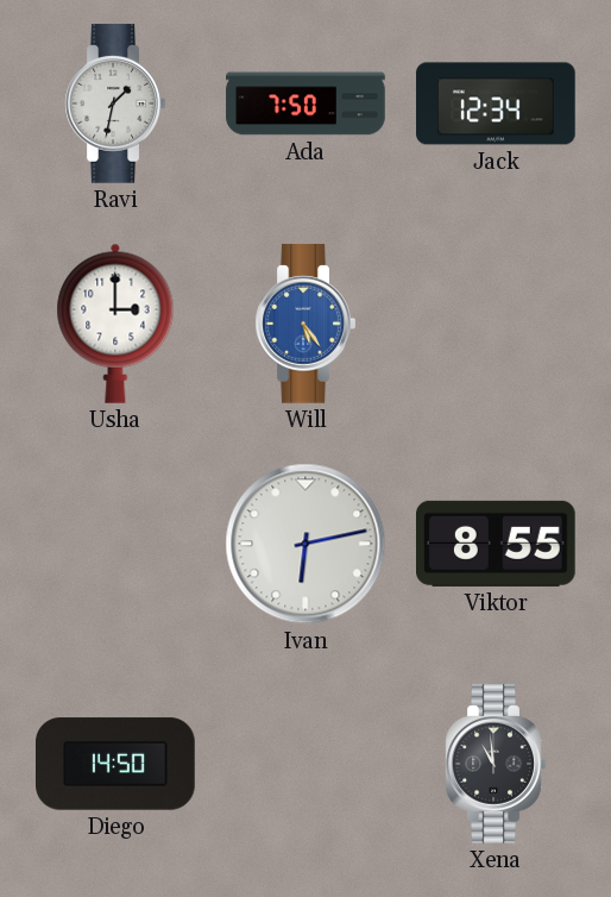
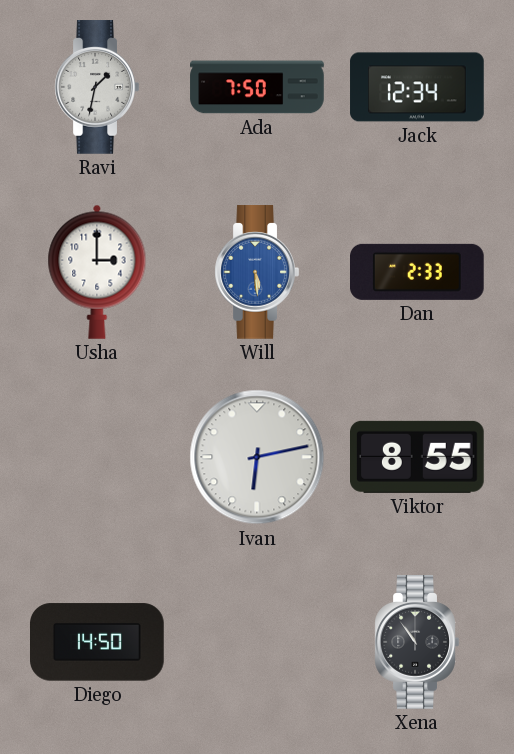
Will: 5:24 -> 5:29 (257, 272)
Dan: none -> 2:33 (418, 272)
Xena: 10:59 -> 10:54 (417, 642)
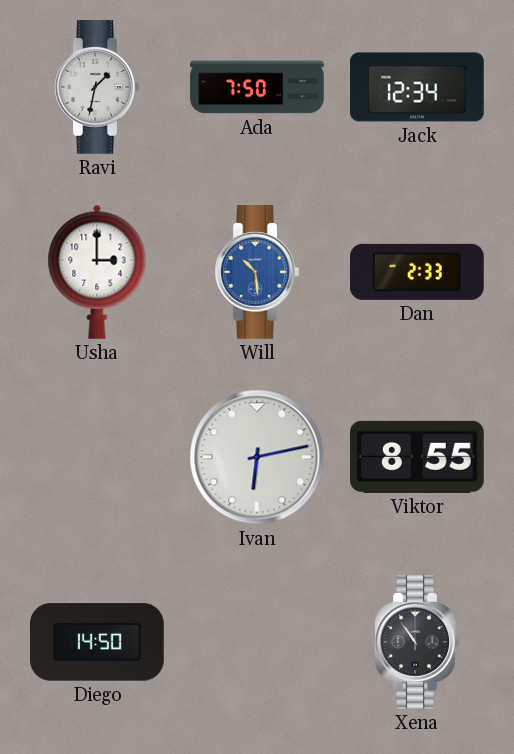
Will: 5:29 -> 10:29 (257, 272)
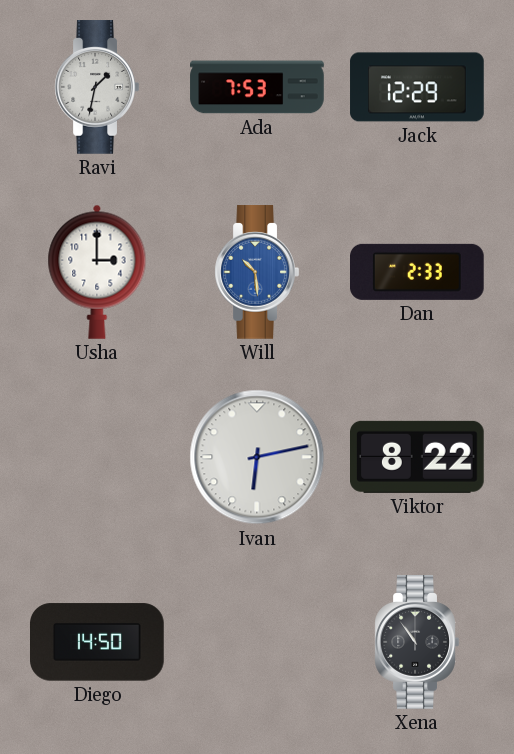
Ada: 7:50 -> 7:53 (257, 87)
Jack: 12:34 -> 12:29 (417, 87)
Viktor: 8:55 -> 8:22 (418, 457)
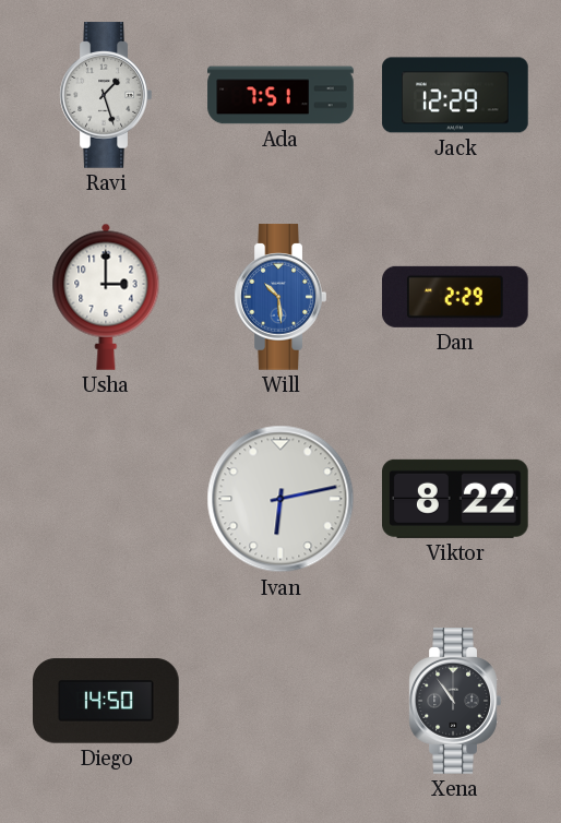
Ravi: 1:32 -> 1:27 (106, 95)
Ada: 7:53 -> 7:51 (280, 95)
Dan: 2:33 -> 2:29 (456, 297)
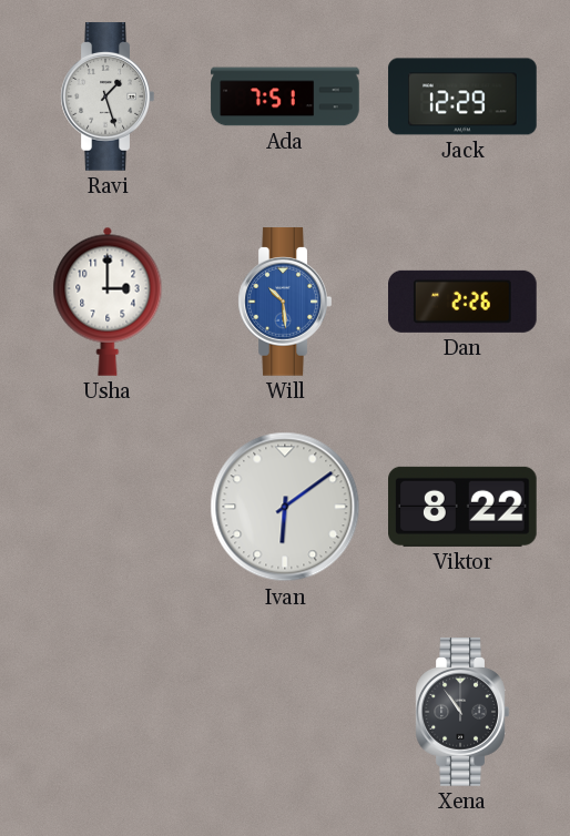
Dan: 2:29 -> 2:26 (464, 302)
Ivan: 6:13 -> 6:09 (285, 507)
Diego: 14:50 -> none (106, 701)
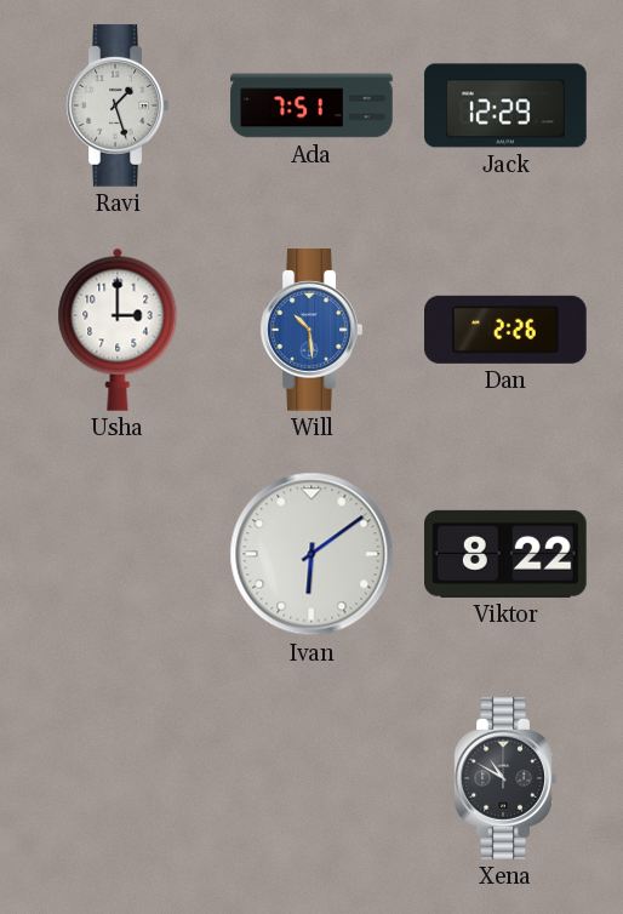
Xena: 10:54 -> 10:50 (505, 778)
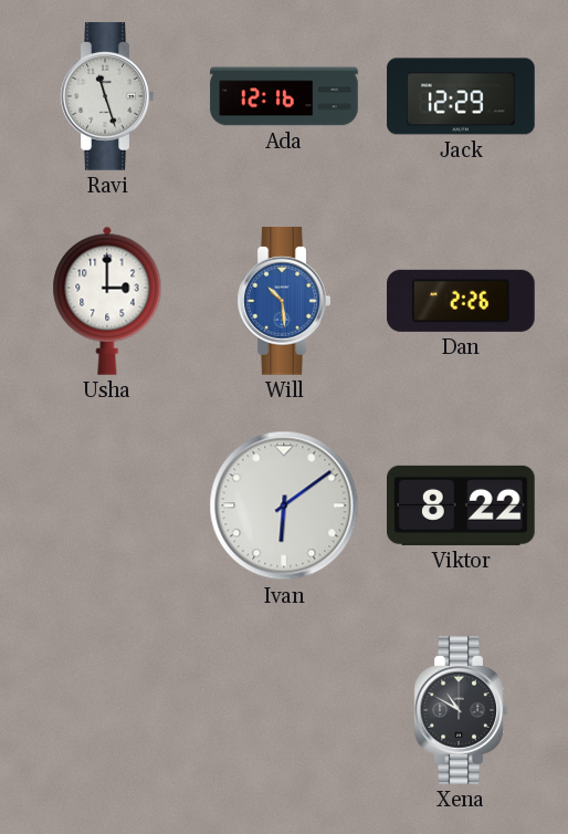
Ravi: 1:27 -> 11:27 (107, 96)
Ada: 7:51 -> 12:16 (284, 96)
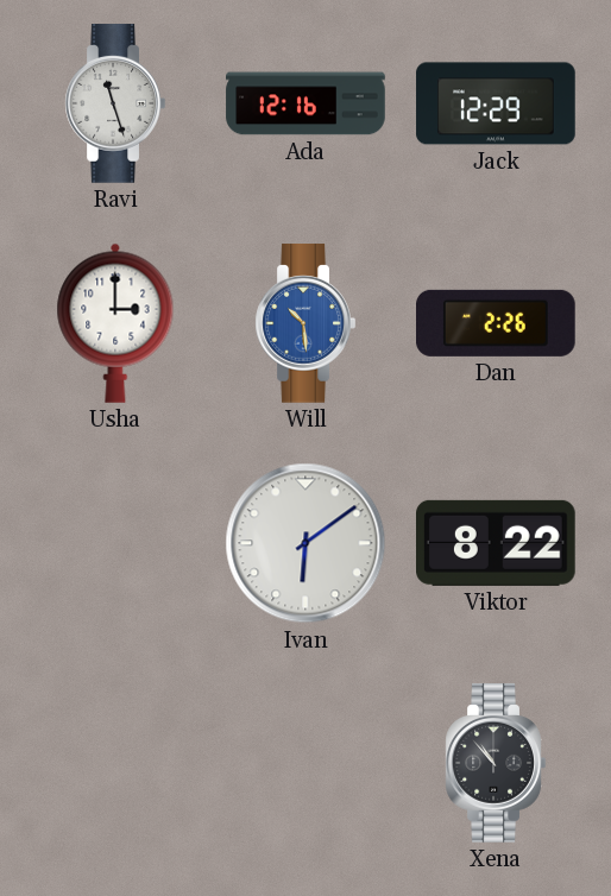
Xena: 10:50 -> 10:53 (496, 763)
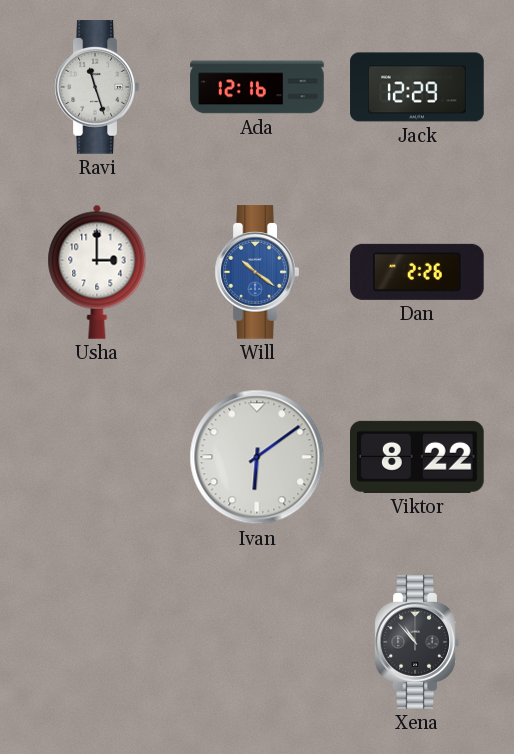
Will: 10:29 -> 10:21 (257, 272)
